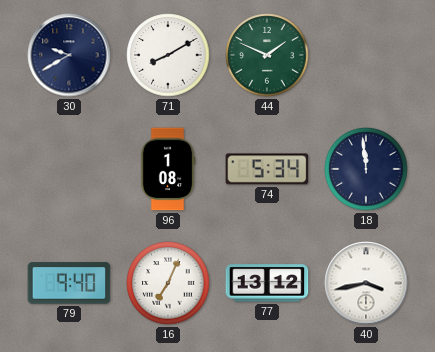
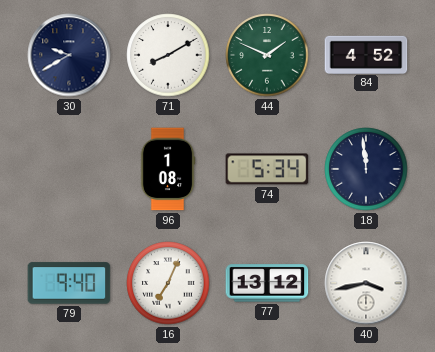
84: none -> 4:52 (366, 54)
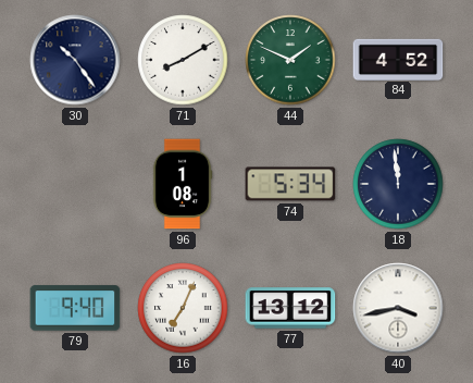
30: 9:40 -> 10:24 (75, 60)
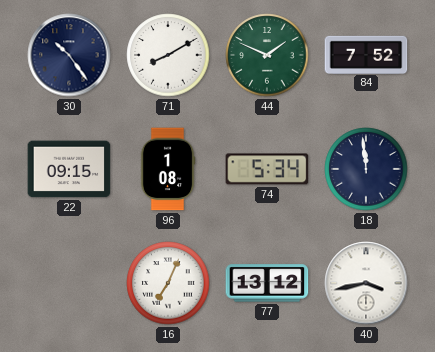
84: 4:52 -> 7:52 (366, 54)
22: none -> 09:15 (69, 169)
79: 9:40 -> none (75, 308)
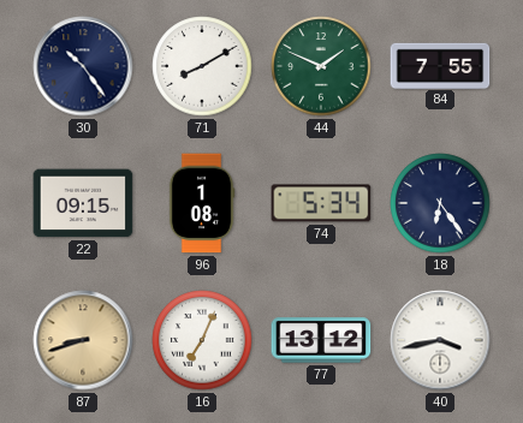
84: 7:52 -> 7:55 (440, 65)
18: 11:59 -> 6:24 (440, 203)
87: none -> 8:42 (83, 340)
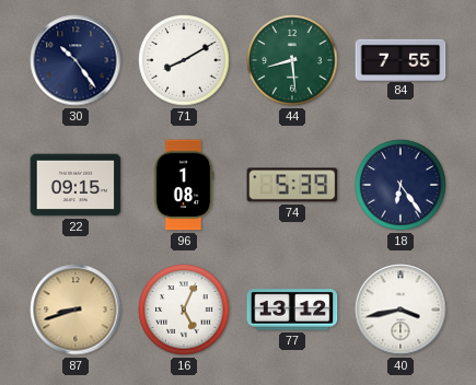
44: 1:49 -> 8:29 (292, 60)
74: 5:34 -> 5:39 (292, 185)
16: 7:04 -> 5:04 (184, 310)
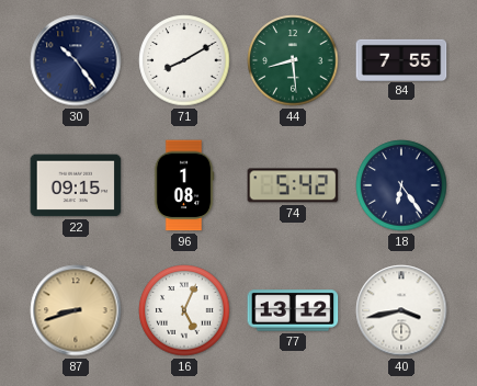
74: 5:39 -> 5:42 (293, 185)
